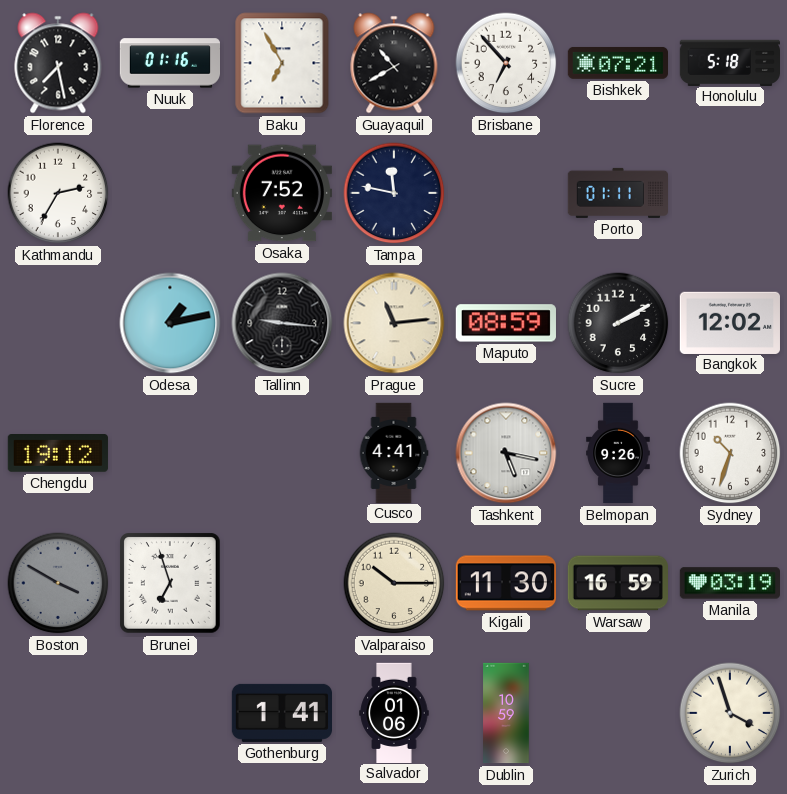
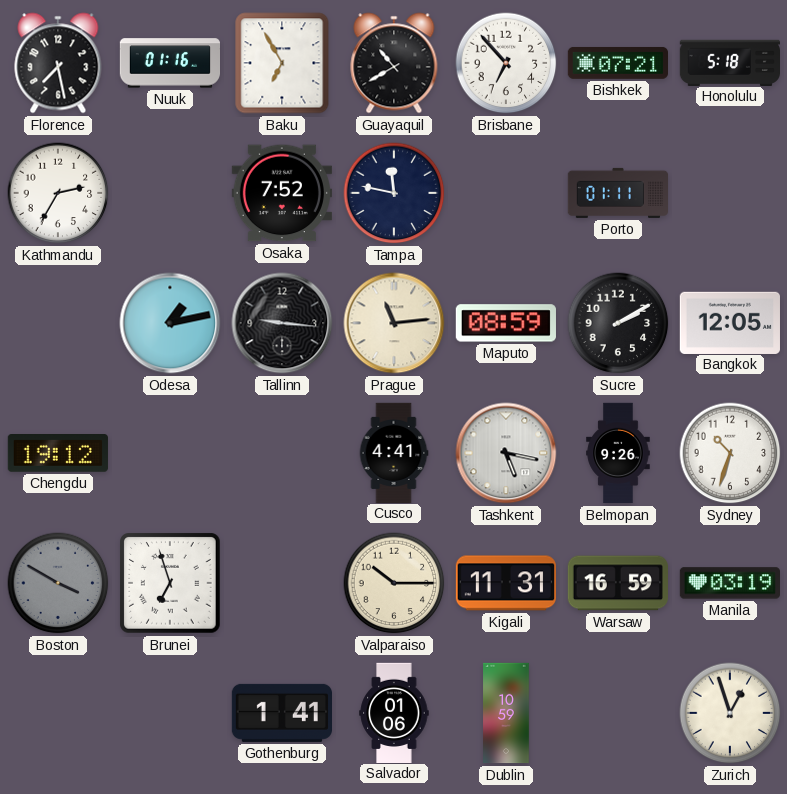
Bangkok: 12:02 -> 12:05 (730, 322)
Kigali: 11:30 -> 11:31 (505, 583)
Zurich: 3:57 -> 12:57 (730, 713)
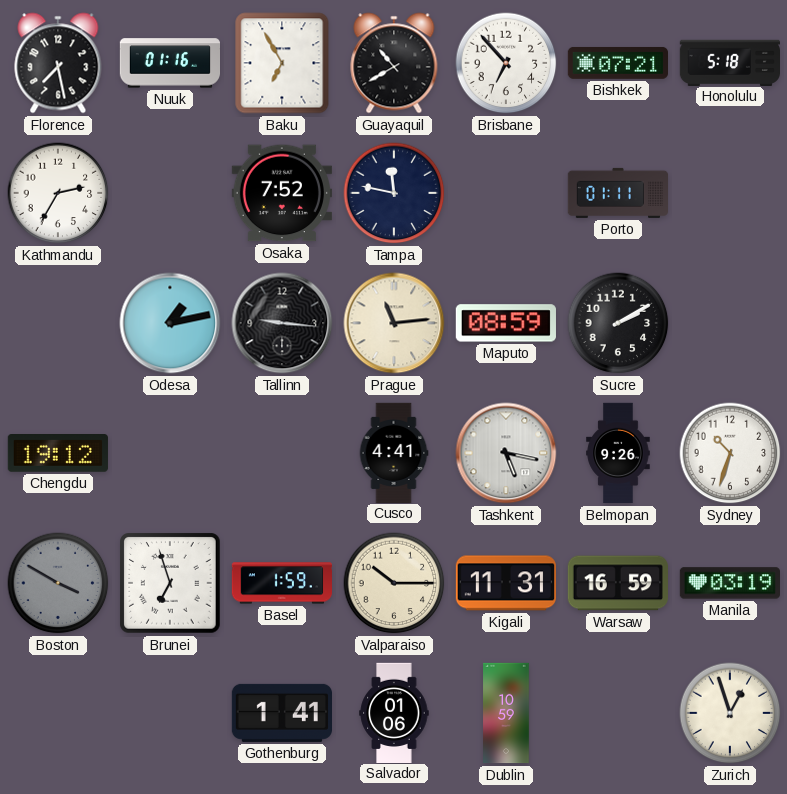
Bangkok: 12:05 -> none (730, 322)
Basel: none -> 1:59 (281, 583)
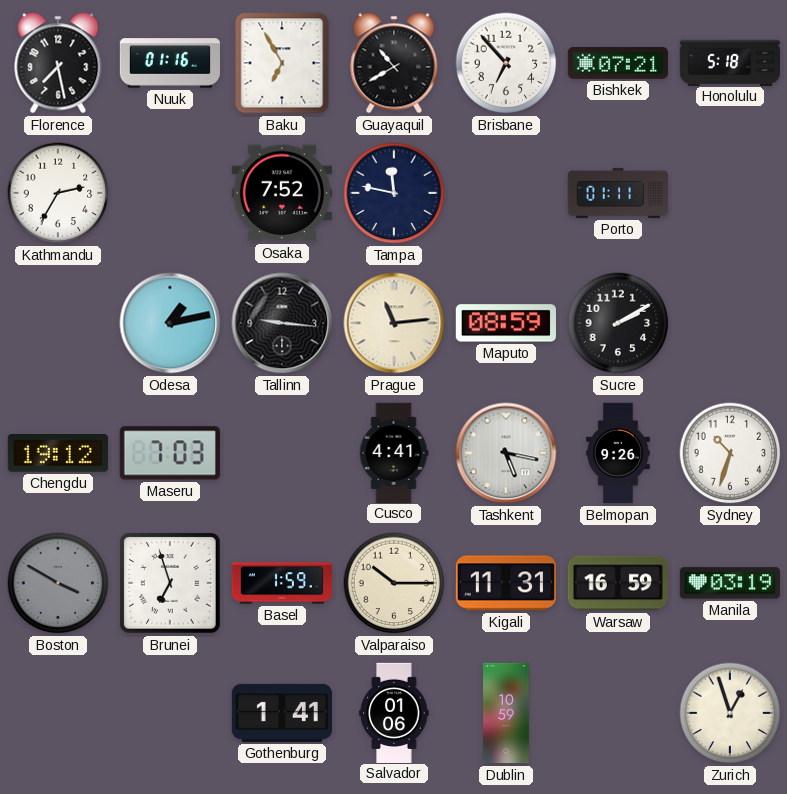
Maseru: none -> 7:03 (170, 453)
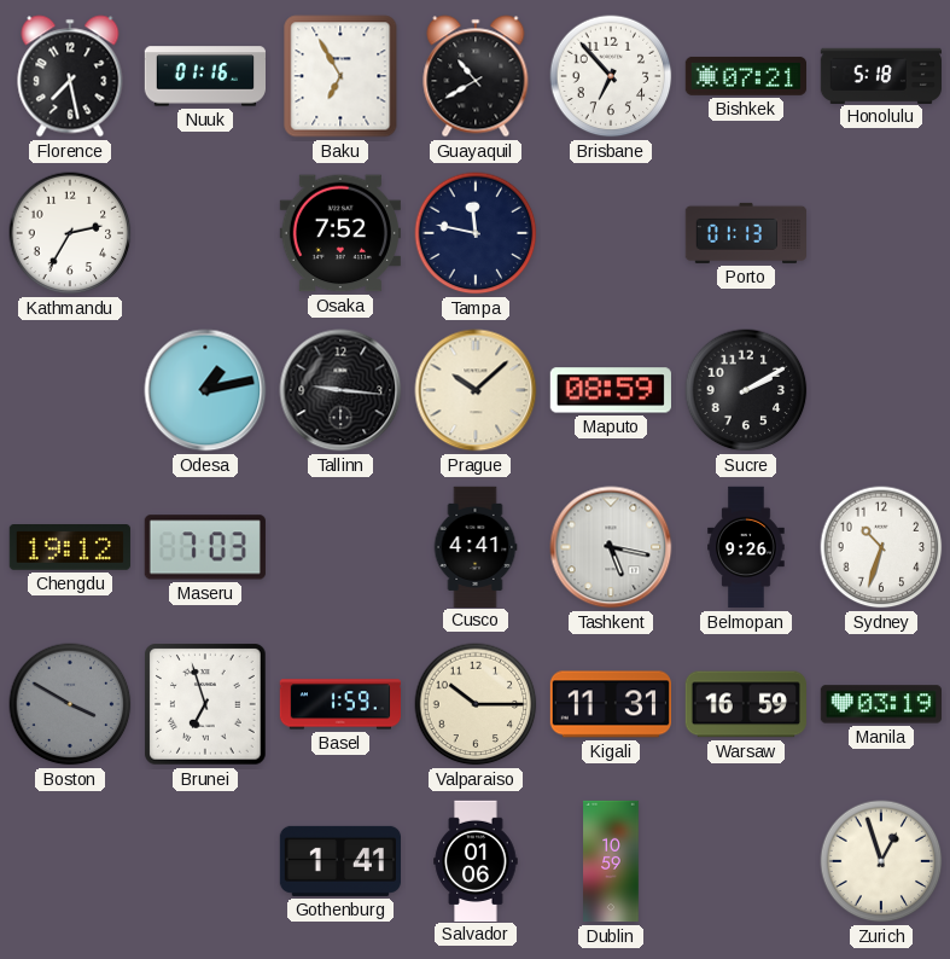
Porto: 01:11 -> 01:13 (746, 233)
Prague: 11:14 -> 10:08 (476, 390)
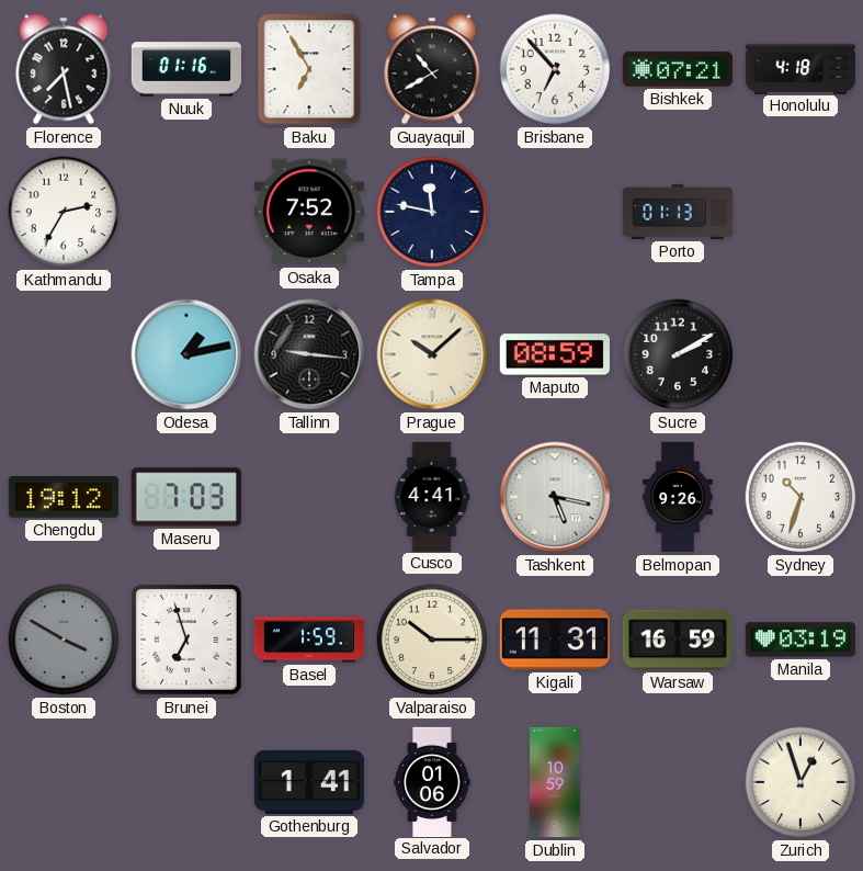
Honolulu: 5:18 -> 4:18 (799, 68)
